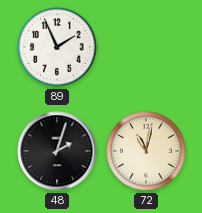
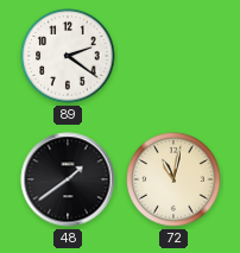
89: 1:56 -> 2:21 (68, 56)
48: 2:03 -> 1:39 (68, 179)
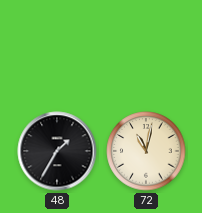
89: 2:21 -> none (68, 56)
48: 1:39 -> 1:35 (57, 151)
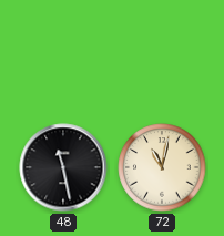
48: 1:35 -> 11:28 (63, 167)
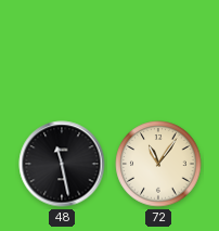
72: 11:02 -> 11:06 (158, 164)
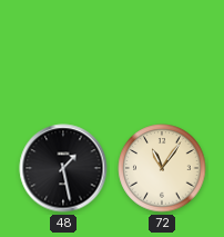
48: 11:28 -> 1:28 (63, 168)
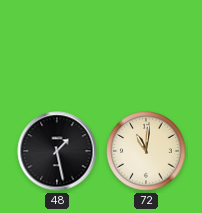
72: 11:06 -> 11:01 (146, 151)
